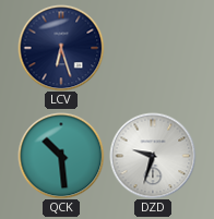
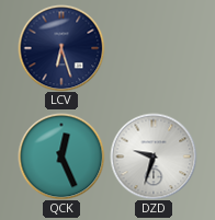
QCK: 10:29 -> 12:26 (61, 157)
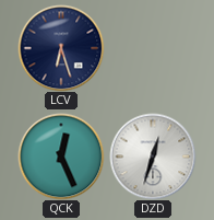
DZD: 9:33 -> 12:33 (153, 157)
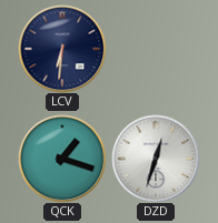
LCV: 6:27 -> 6:31 (62, 49)
QCK: 12:26 -> 1:18 (62, 159)
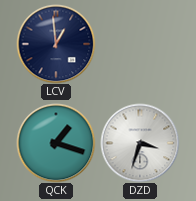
LCV: 6:31 -> 12:59 (56, 44)
DZD: 12:33 -> 3:33 (140, 143)
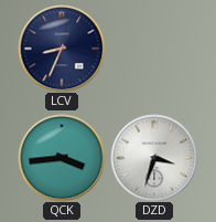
LCV: 12:59 -> 8:34 (62, 49)
QCK: 1:18 -> 3:44 (62, 158)
